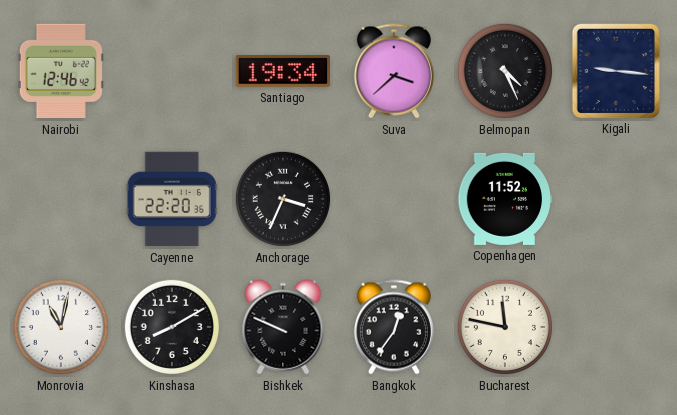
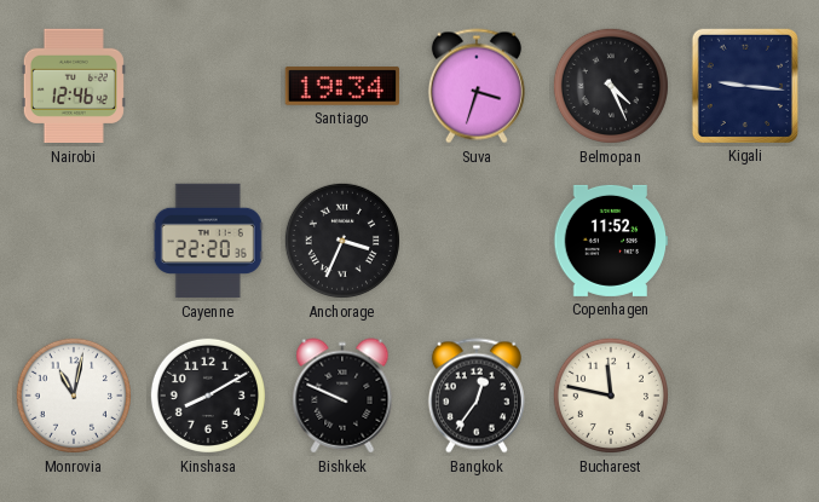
Suva: 3:38 -> 3:33 (477, 86)
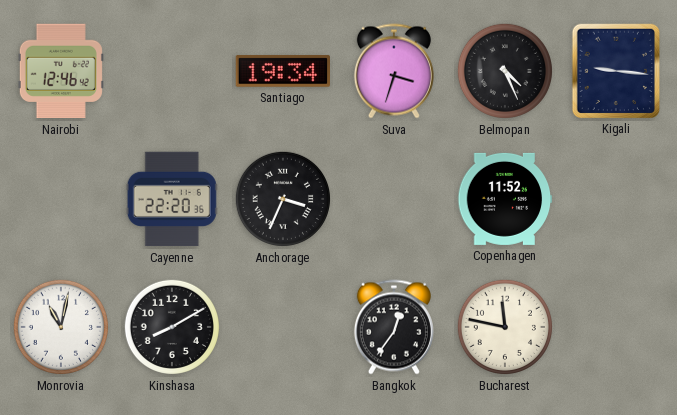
Bishkek: 9:49 -> none (342, 396)
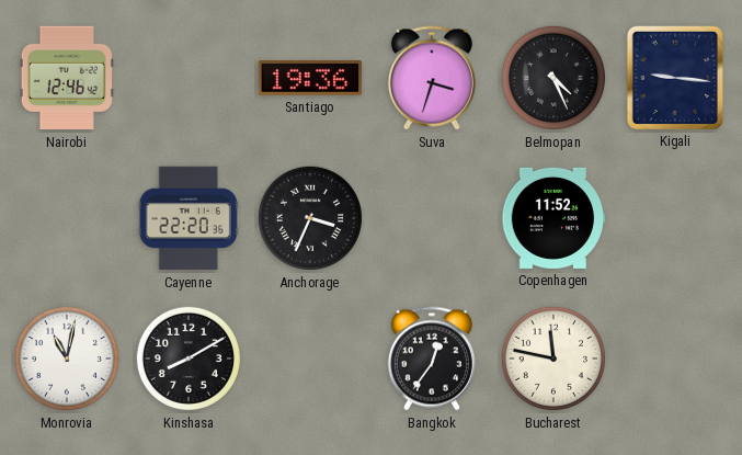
Santiago: 19:34 -> 19:36 (309, 78)
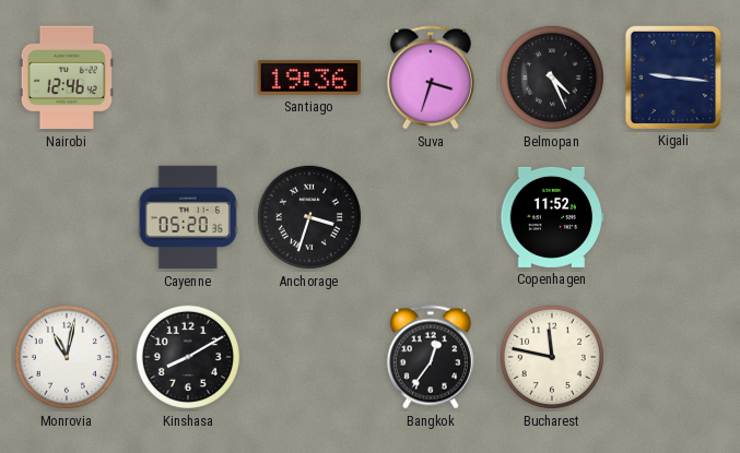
Cayenne: 22:20 -> 05:20 (188, 217)
Anchorage: 3:34 -> 3:33 (309, 217)
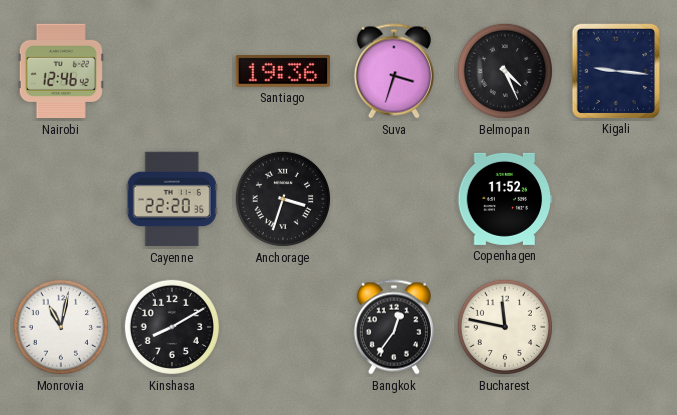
Cayenne: 05:20 -> 22:20 (172, 199)
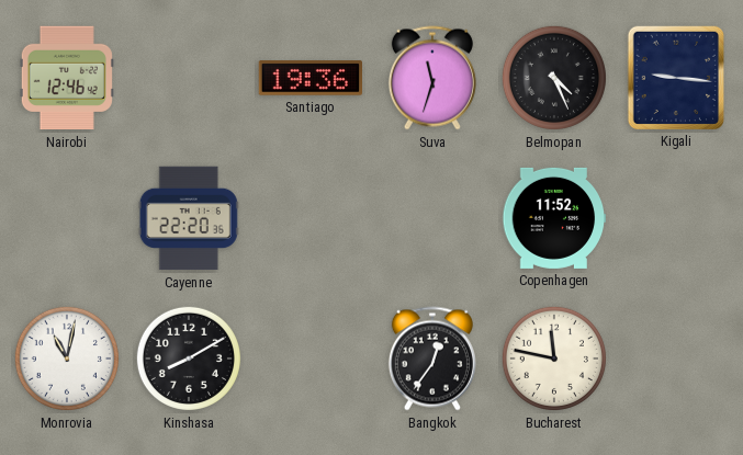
Suva: 3:33 -> 11:33 (432, 78)
Anchorage: 3:33 -> none (283, 199)
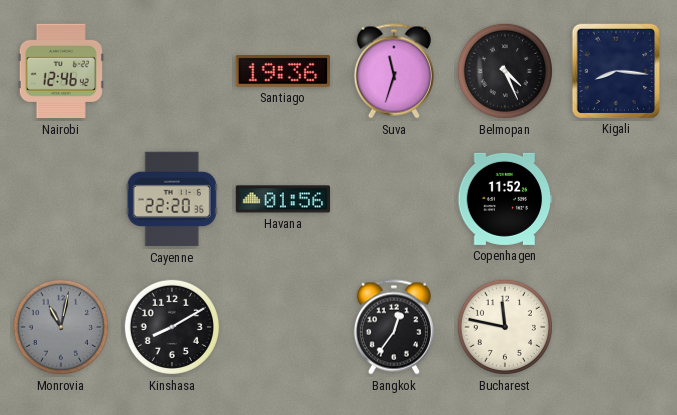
Kigali: 9:16 -> 8:16 (615, 70)
Havana: none -> 01:56 (283, 199)
Monrovia dial: white -> grey (61, 327)
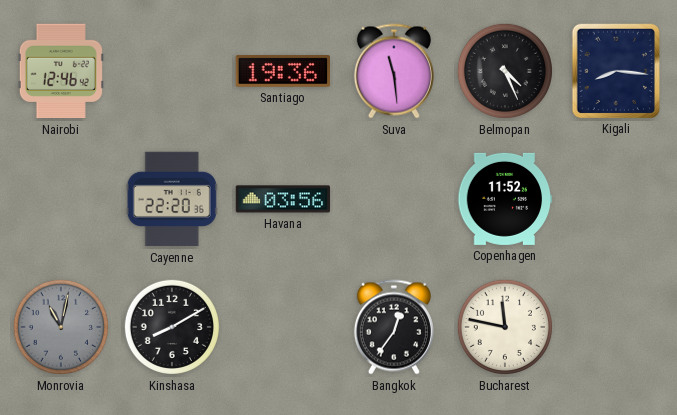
Suva: 11:33 -> 11:29 (394, 71)
Havana: 01:56 -> 03:56 (283, 199)
